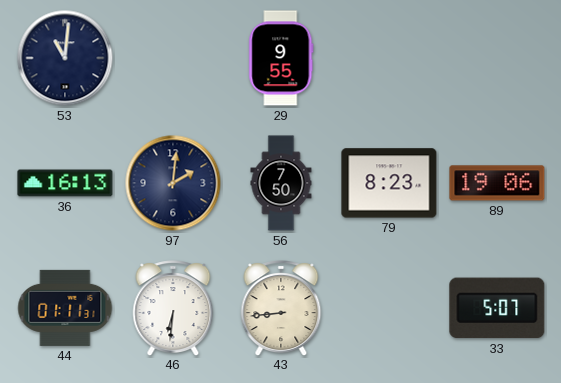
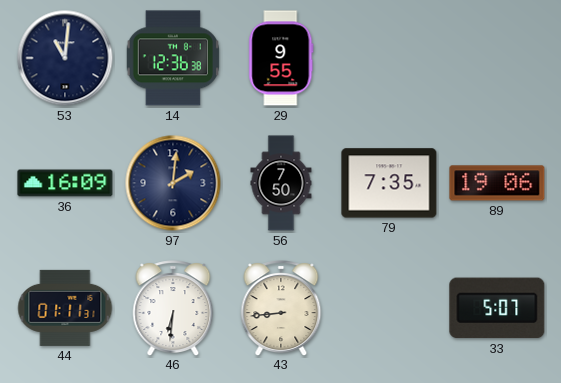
14: none -> 12:36 (172, 58)
36: 16:13 -> 16:09 (65, 183)
79: 8:23 -> 7:35 (389, 183)
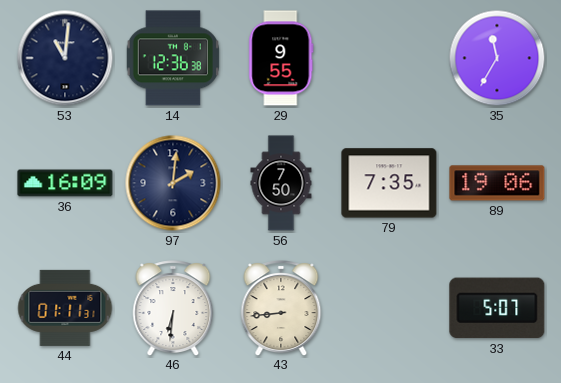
35: none -> 11:35 (497, 58)
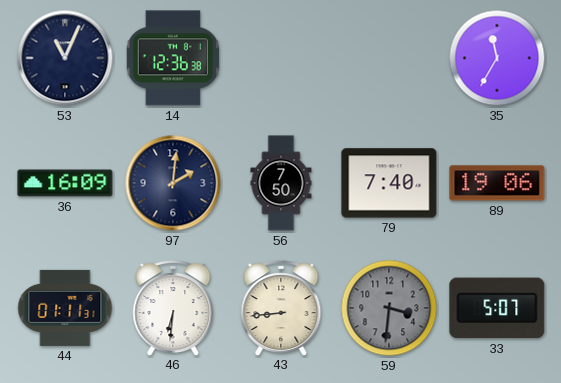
53: 11:01 -> 11:04 (65, 58)
29: 9:55 -> none (281, 58)
79: 7:35 -> 7:40 (389, 183)
59: none -> 3:31 (389, 308)
